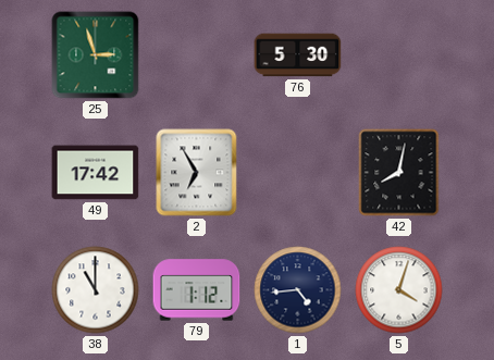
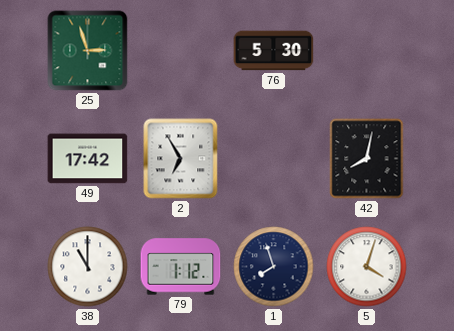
1: 4:44 -> 7:57 (274, 267)
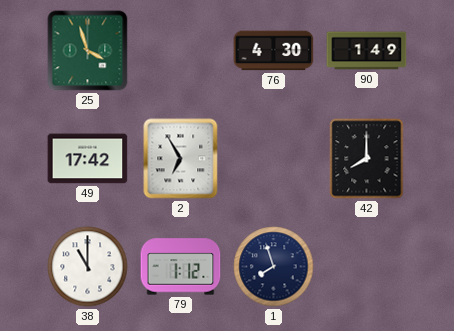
25: 2:57 -> 3:57 (88, 51)
76: 5:30 -> 4:30 (274, 51)
90: none -> 1:49 (367, 51)
42: 8:02 -> 8:00 (367, 159)
5: 4:03 -> none (367, 267)
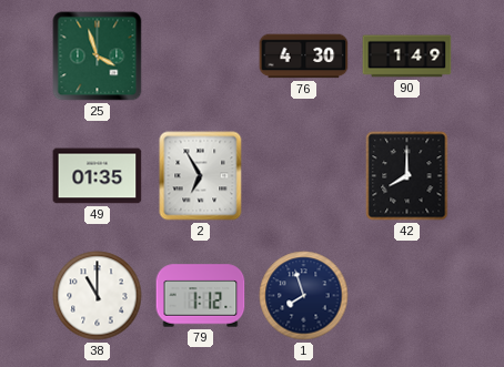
49: 17:42 -> 01:35 (98, 176)
